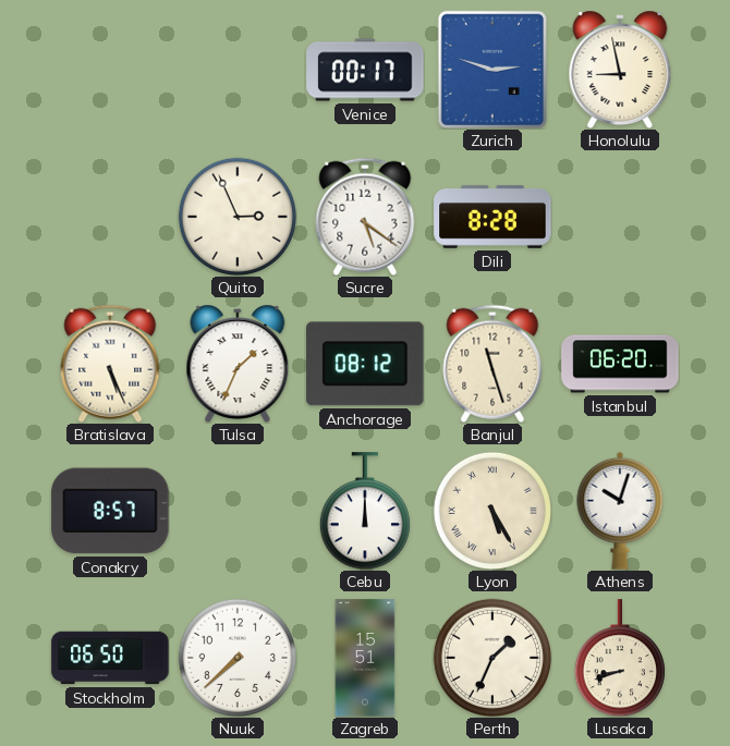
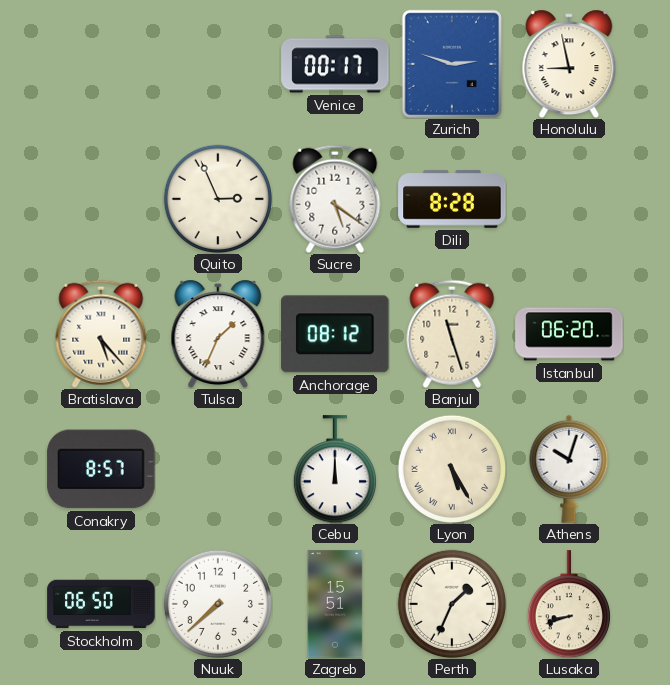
Bratislava: 5:26 -> 5:23 (101, 334)
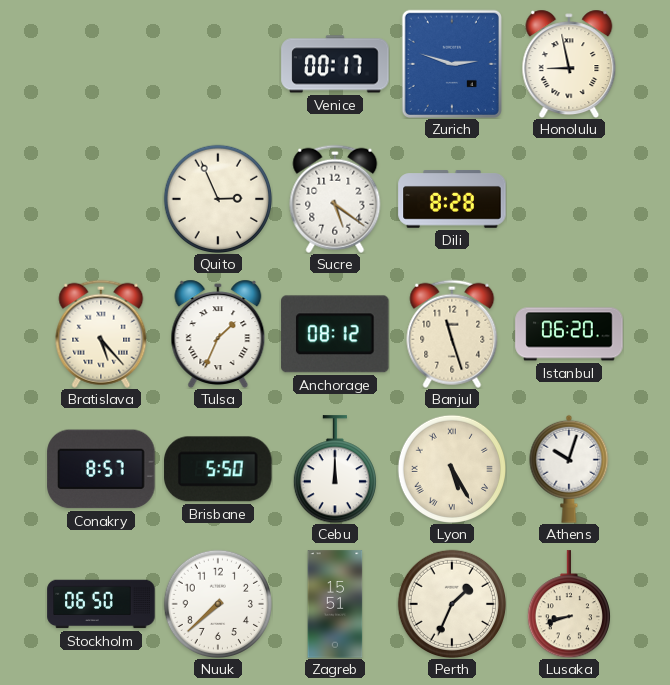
Brisbane: none -> 5:50 (218, 469)
